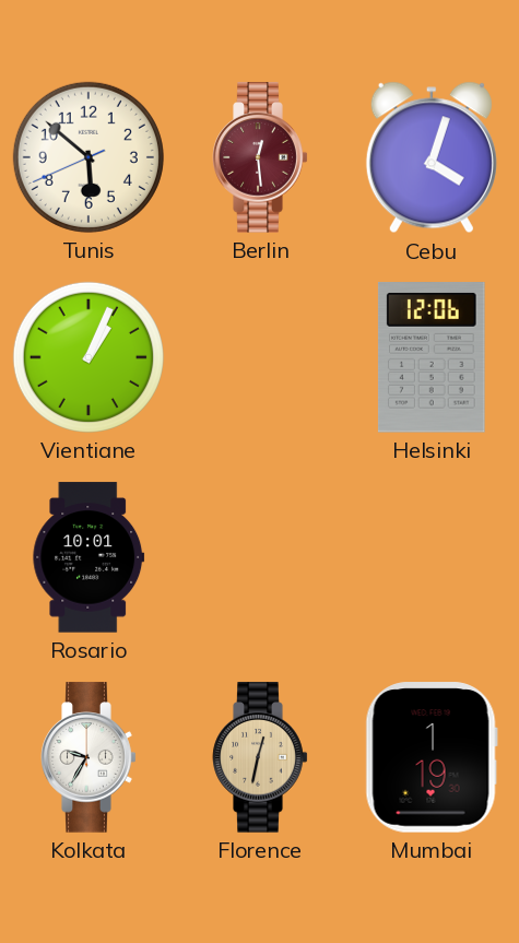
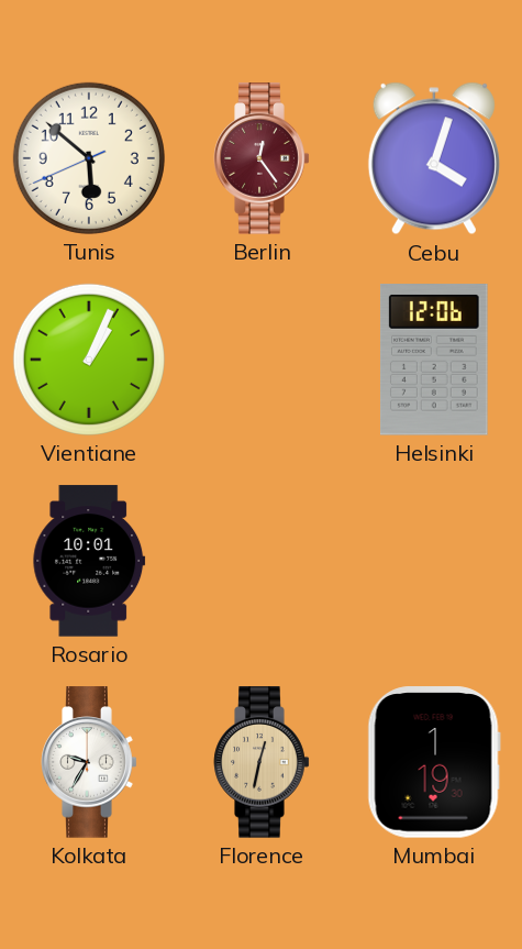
Berlin: 12:29 -> 12:24 (262, 158)
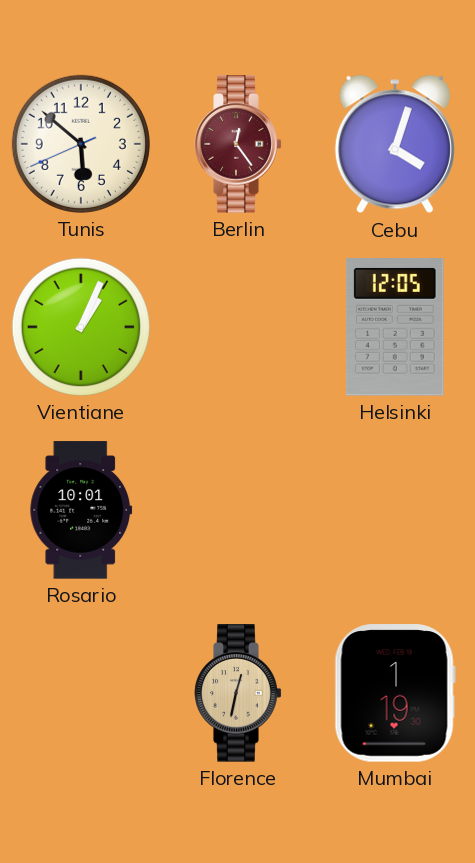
Helsinki: 12:06 -> 12:05 (395, 328)
Kolkata: 9:35 -> none (89, 762)
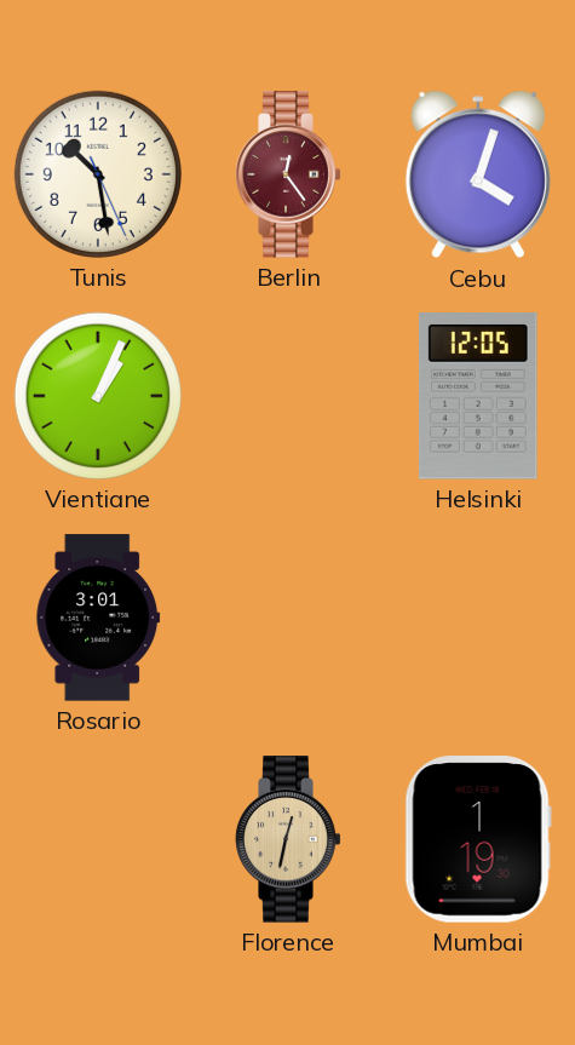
Tunis: 5:51 -> 10:28 (98, 174)
Rosario: 10:01 -> 3:01 (98, 618)
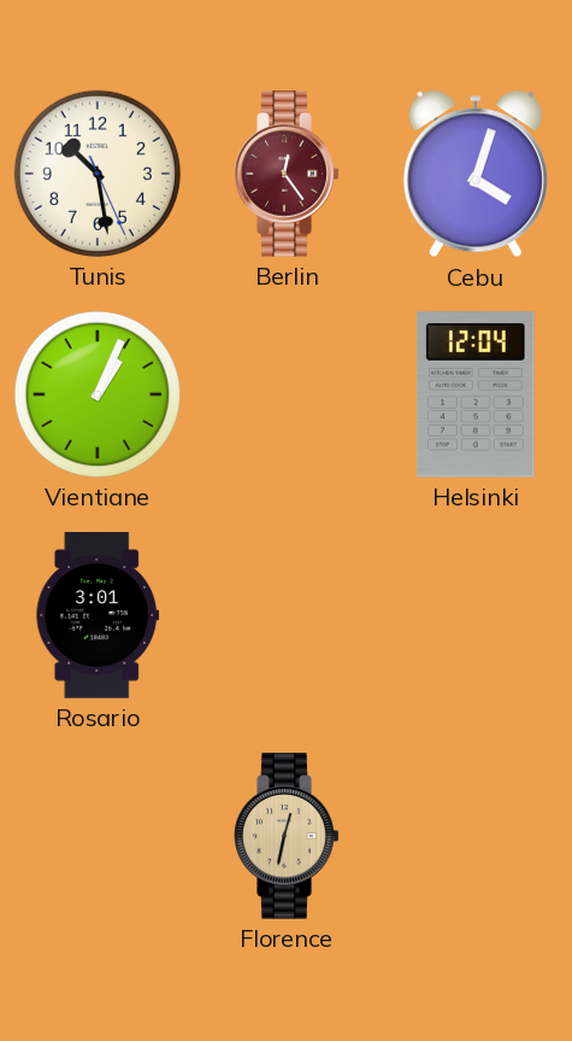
Helsinki: 12:05 -> 12:04 (476, 396)
Mumbai: 1:19 -> none (478, 839)
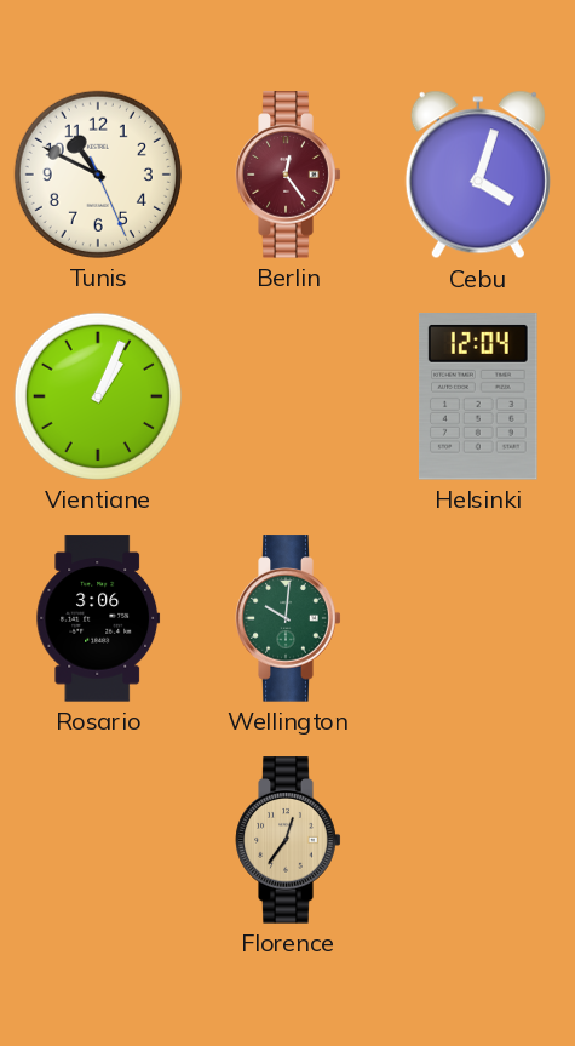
Tunis: 10:28 -> 10:49 (98, 175)
Rosario: 3:01 -> 3:06 (98, 618)
Wellington: none -> 10:01 (288, 618)
Florence: 12:32 -> 12:36 (288, 840)
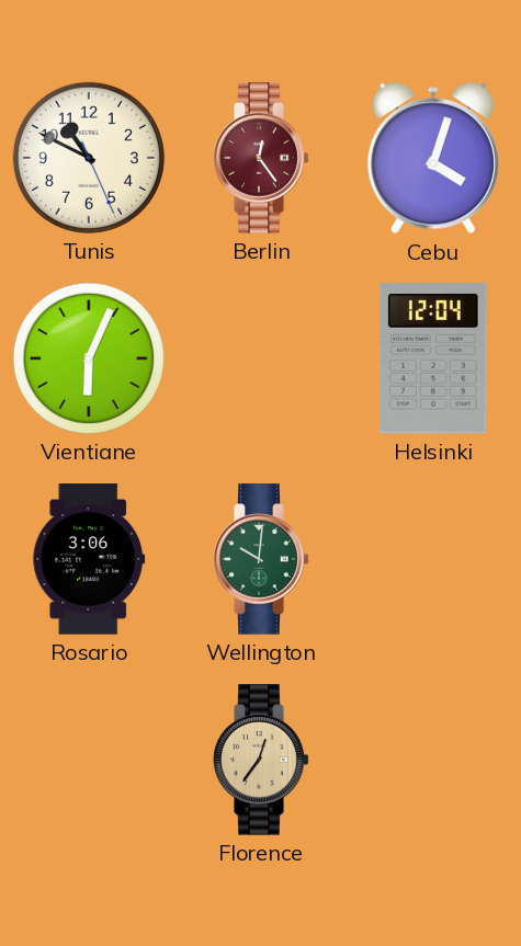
Vientiane: 1:04 -> 6:04 (89, 358)
